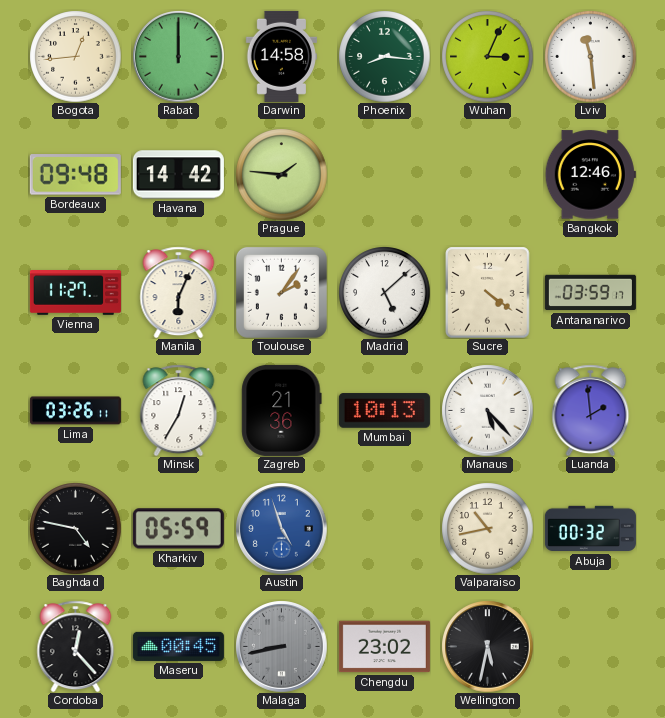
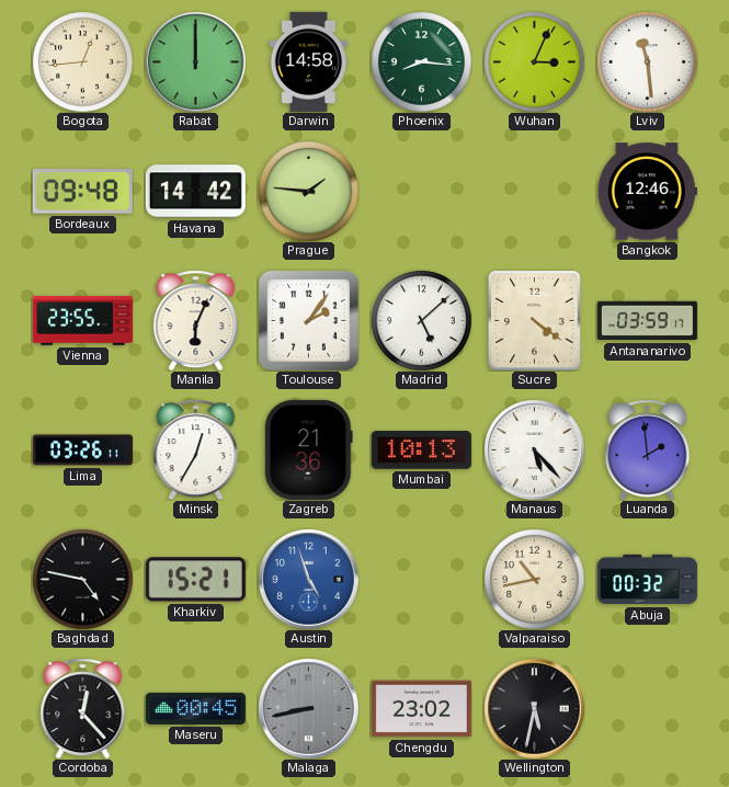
Vienna: 11:27 -> 23:55 (82, 321)
Kharkiv: 05:59 -> 15:21 (195, 580)
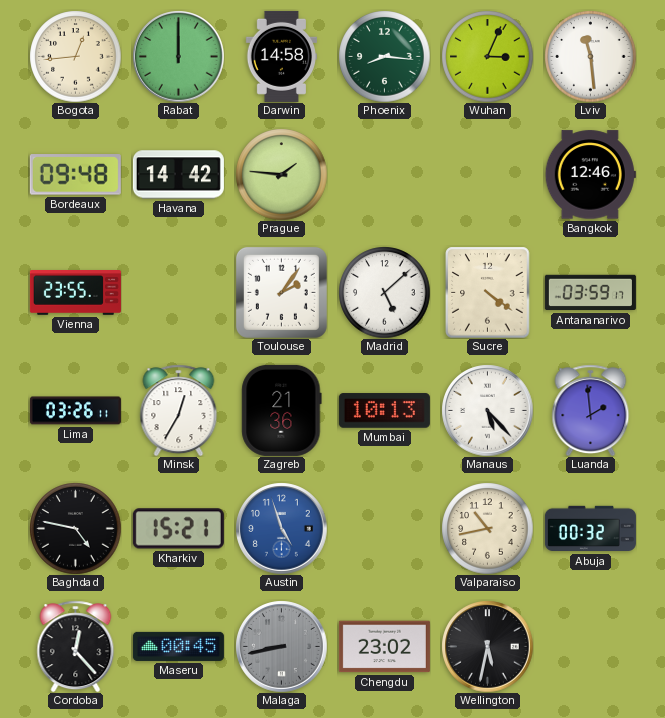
Manila: 6:04 -> none (196, 320)
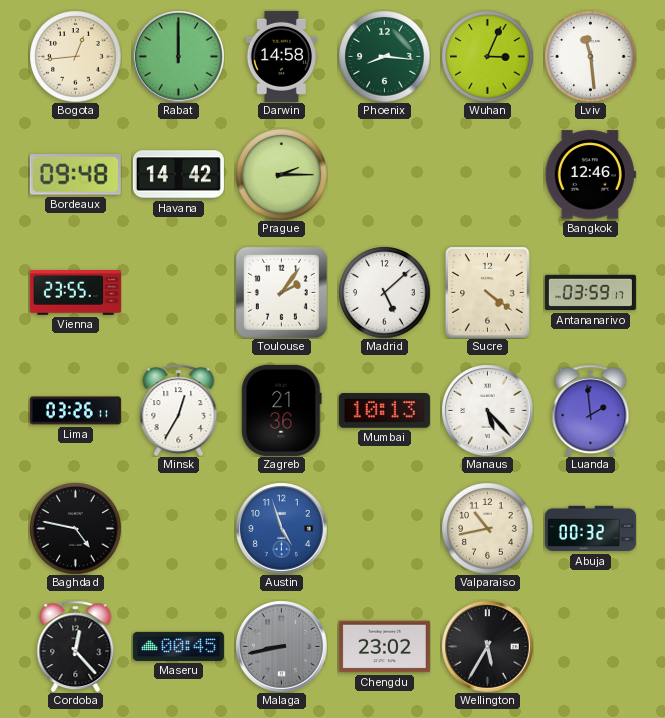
Prague: 1:46 -> 2:15 (281, 174)
Kharkiv: 15:21 -> none (178, 529)
Wellington: 5:32 -> 5:35 (487, 646)
